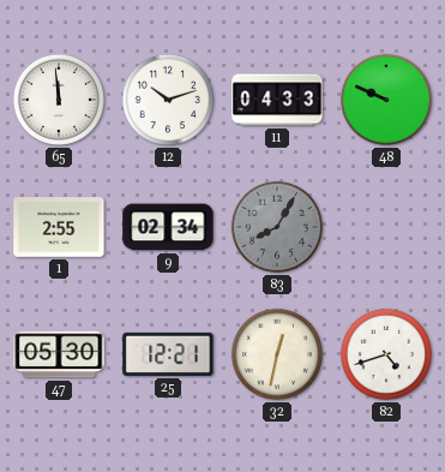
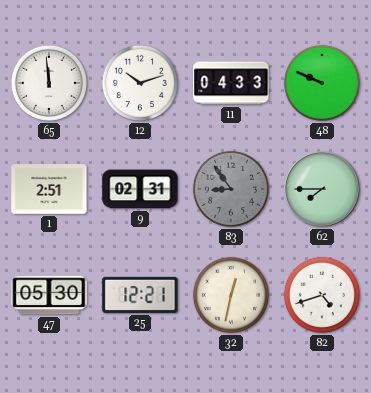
1: 2:55 -> 2:51 (49, 190)
9: 02:34 -> 02:31 (140, 189)
83: 8:05 -> 8:54 (231, 189)
62: none -> 7:45 (323, 190)
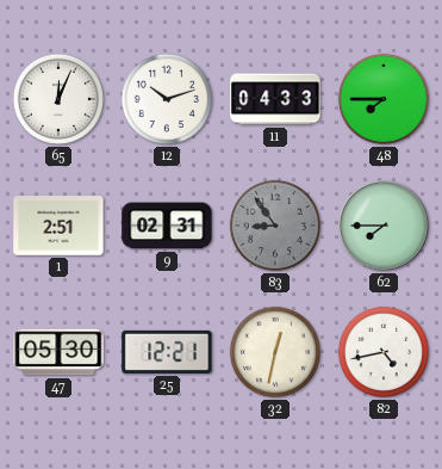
65: 11:59 -> 12:04 (58, 99)
48: 9:49 -> 7:45 (384, 99)
82: 4:42 -> 4:43 (384, 352)
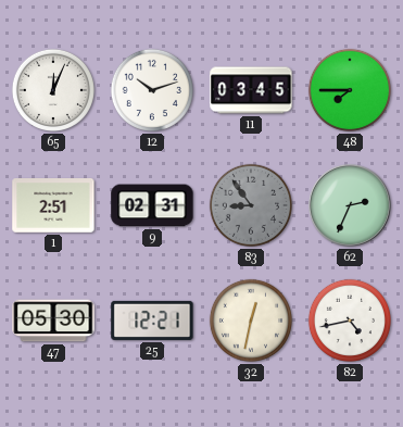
11: 04:33 -> 03:45 (251, 90)
62: 7:45 -> 2:34 (351, 206)
